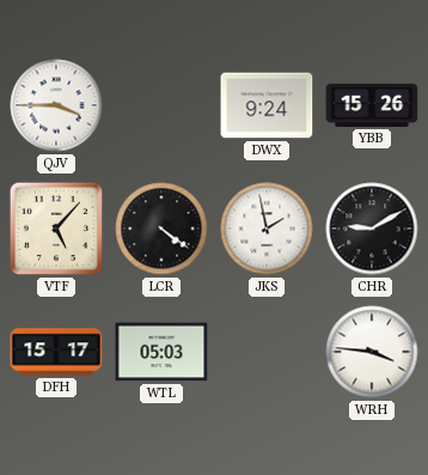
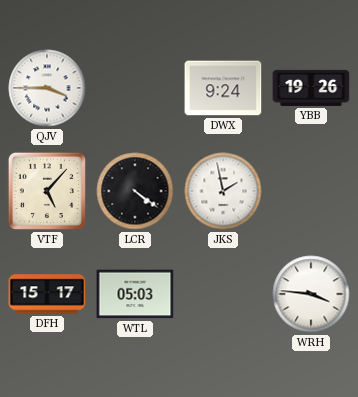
YBB: 15:26 -> 19:26 (311, 88)
CHR: 9:10 -> none (372, 229)
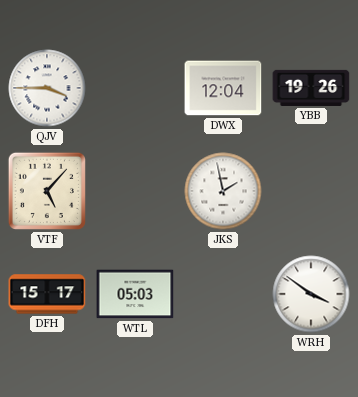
DWX: 9:24 -> 12:04 (223, 88)
LCR: 4:21 -> none (135, 191)
WRH: 3:46 -> 3:51 (311, 294)
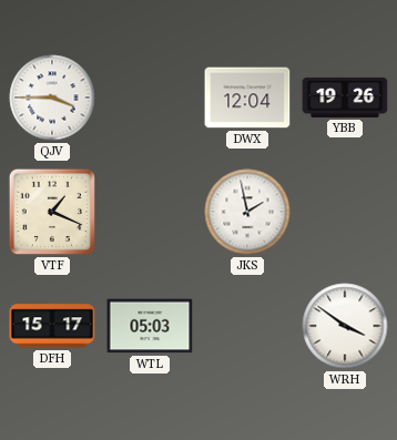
VTF: 5:07 -> 1:19 (52, 212)
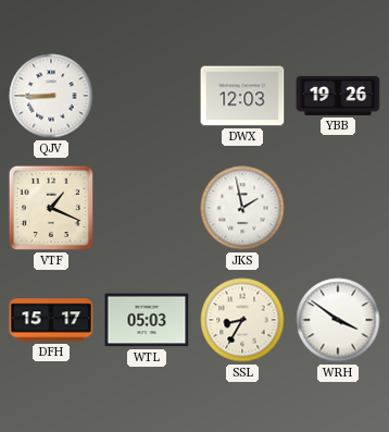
QJV: 3:45 -> 8:45 (51, 96)
DWX: 12:04 -> 12:03 (242, 96)
SSL: none -> 8:35 (242, 320)
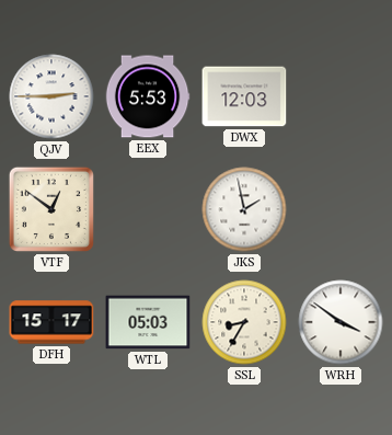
QJV: 8:45 -> 2:45 (51, 96)
EEX: none -> 5:53 (148, 96)
YBB: 19:26 -> none (338, 96)
VTF: 1:19 -> 12:51 (51, 209)
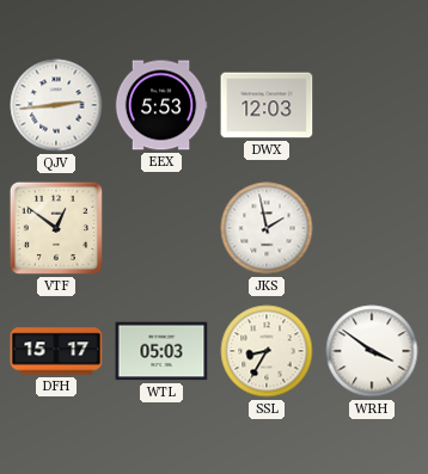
QJV: 2:45 -> 2:44 (56, 105)
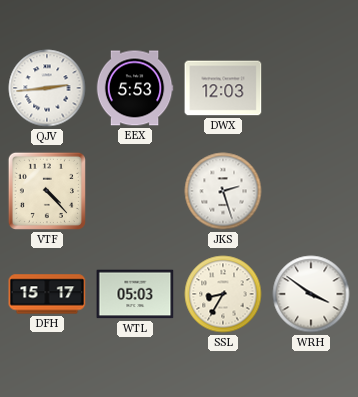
VTF: 12:51 -> 4:23 (47, 191)
JKS: 1:58 -> 2:27 (223, 191)
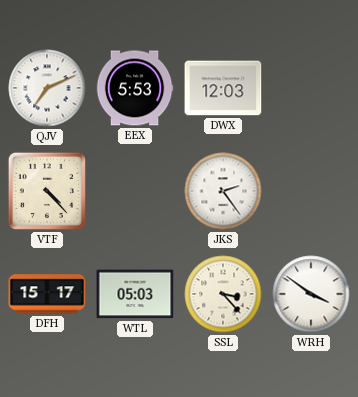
QJV: 2:44 -> 7:11 (47, 88)
JKS: 2:27 -> 2:24 (223, 191)
SSL: 8:35 -> 3:23 (223, 294)
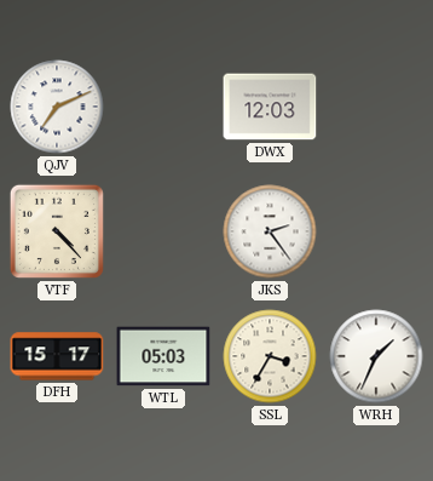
EEX: 5:53 -> none (135, 88)
SSL: 3:23 -> 3:35 (270, 356)
WRH: 3:51 -> 1:34 (376, 356)
